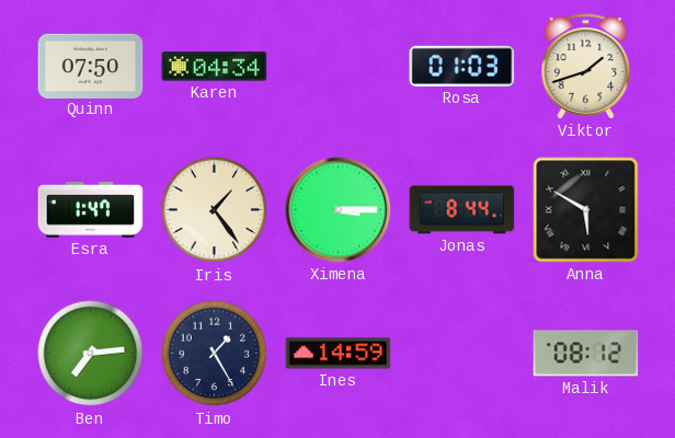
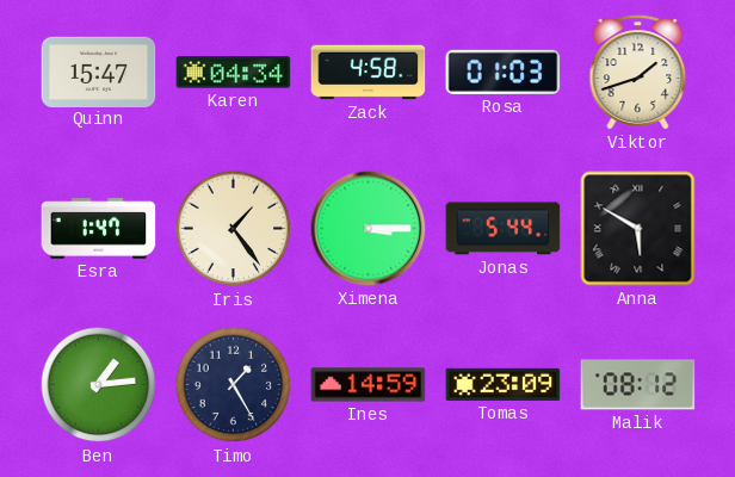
Quinn: 07:50 -> 15:47 (99, 72)
Zack: none -> 4:58 (369, 73)
Jonas: 8:44 -> 5:44 (504, 229)
Ben: 7:14 -> 1:14 (99, 385)
Tomas: none -> 23:09 (504, 384)
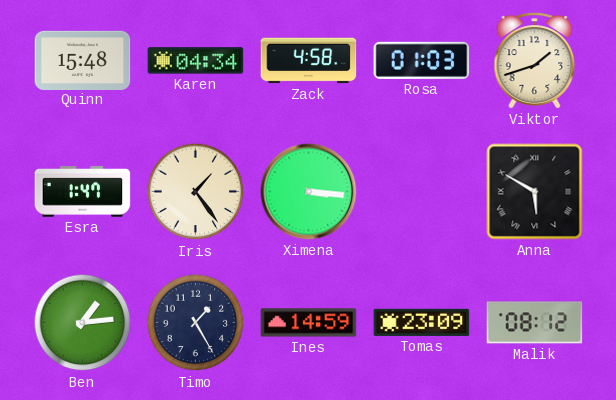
Quinn: 15:47 -> 15:48 (83, 60)
Ximena: 3:15 -> 3:16 (309, 192)
Jonas: 5:44 -> none (504, 229)
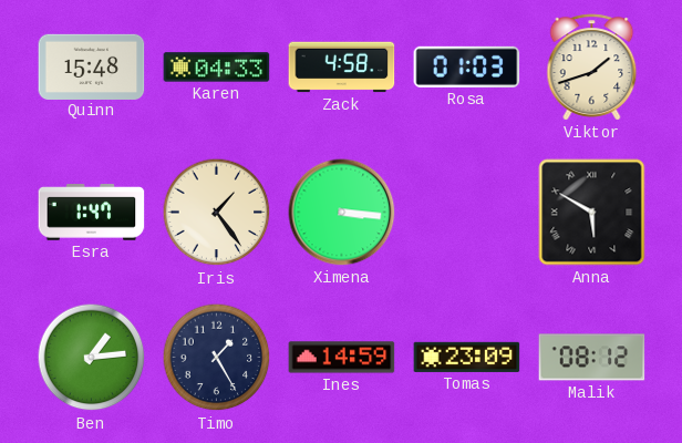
Karen: 04:34 -> 04:33 (217, 68)
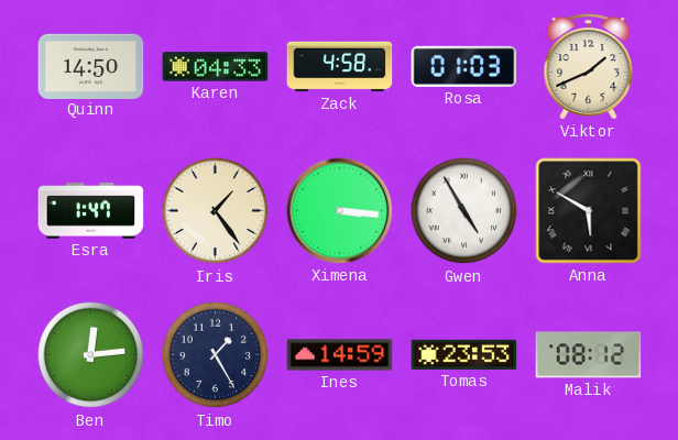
Quinn: 15:48 -> 14:50 (91, 66)
Viktor: 1:42 -> 1:41 (589, 67)
Gwen: none -> 4:55 (464, 211)
Ben: 1:14 -> 12:14 (91, 355)
Tomas: 23:09 -> 23:53 (464, 354)
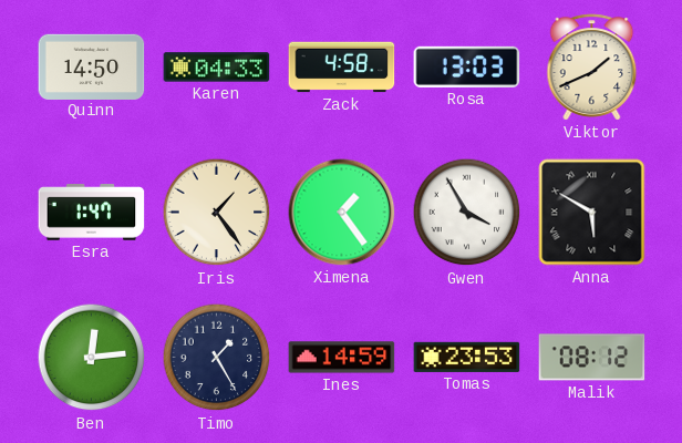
Rosa: 01:03 -> 13:03 (467, 66)
Ximena: 3:16 -> 1:24 (342, 213)
Gwen: 4:55 -> 3:55 (467, 213)
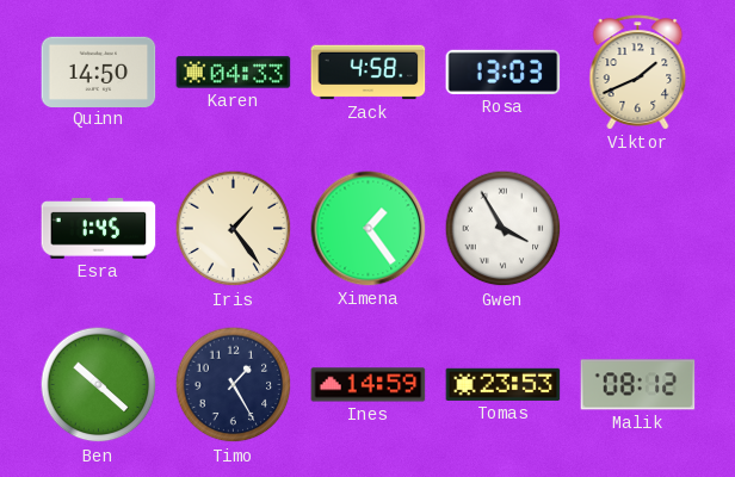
Esra: 1:47 -> 1:45 (99, 229)
Anna: 5:50 -> none (592, 213)
Ben: 12:14 -> 10:22 (99, 385)
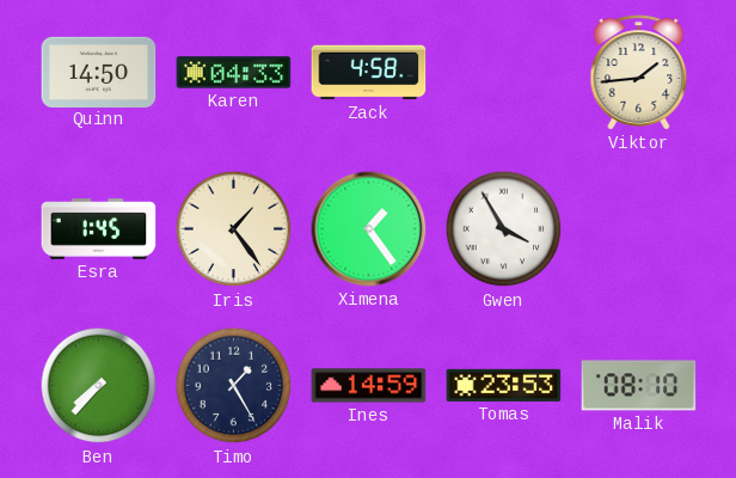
Rosa: 13:03 -> none (504, 72)
Viktor: 1:41 -> 1:44 (639, 73)
Ben: 10:22 -> 7:37 (99, 386)
Malik: 08:12 -> 08:10 (639, 386)
